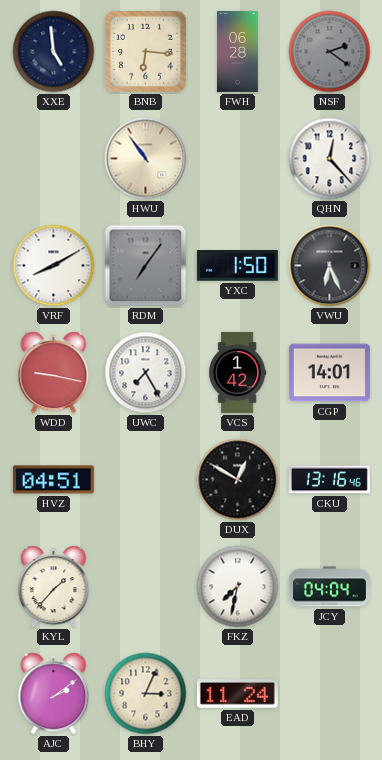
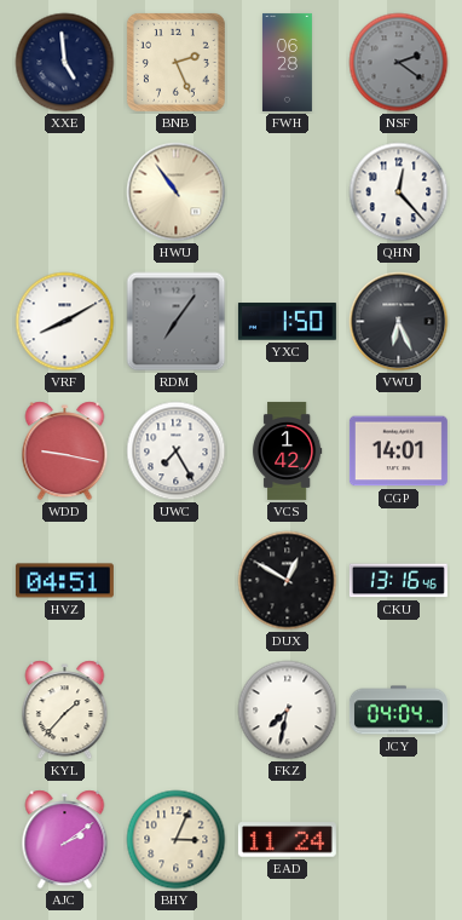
BNB: 6:16 -> 2:26 (175, 62)
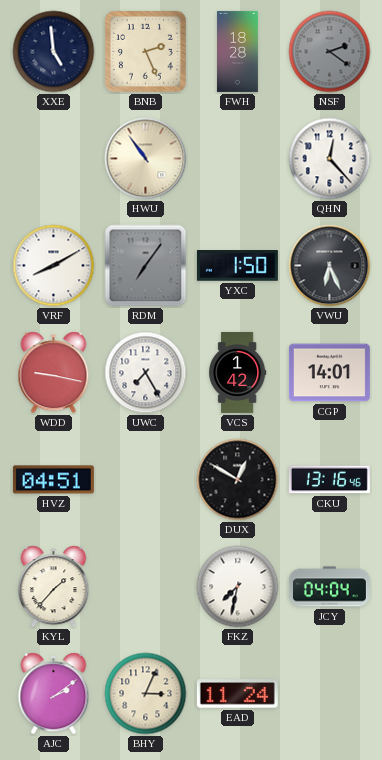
FWH: 06:28 -> 18:28 (237, 51)
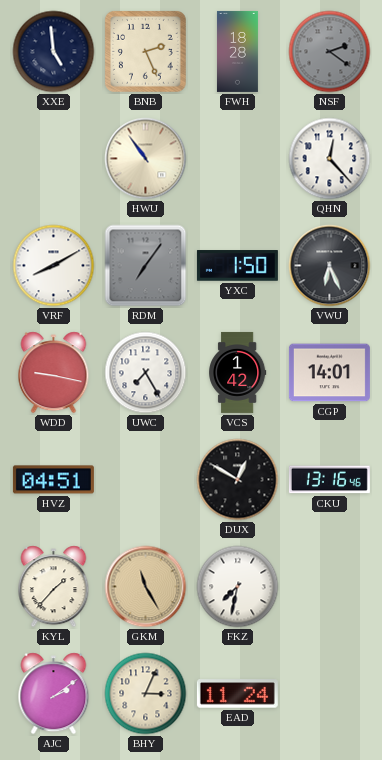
GKM: none -> 11:25 (146, 587)
JCY: 04:04 -> none (329, 587)
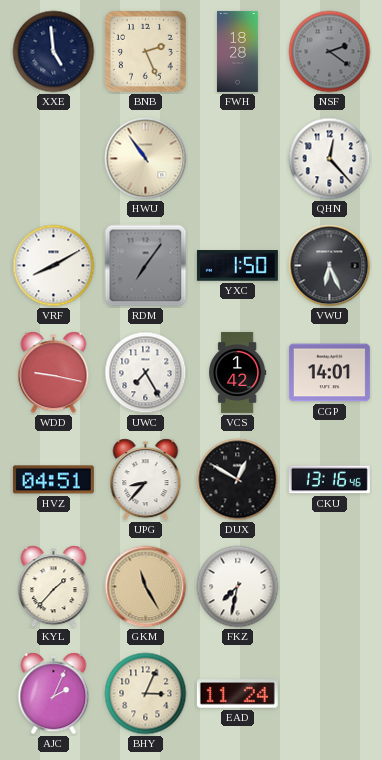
UPG: none -> 8:37 (146, 480)
AJC: 2:09 -> 2:04 (54, 694)
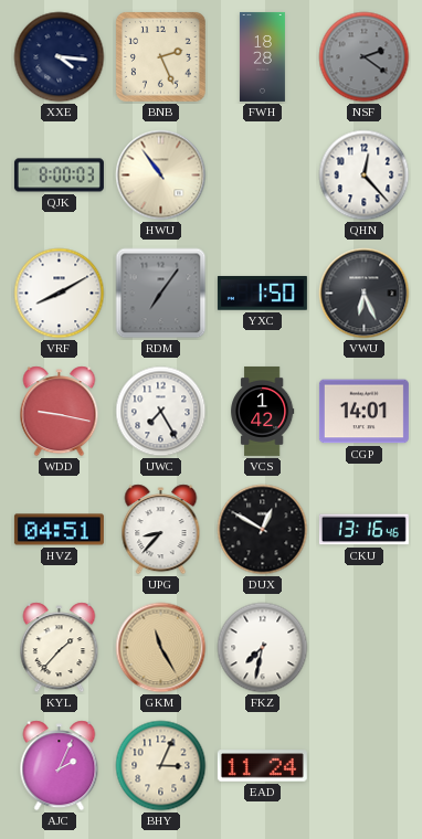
XXE: 4:59 -> 4:16 (60, 57)
QJK: none -> 8:00 (59, 176)
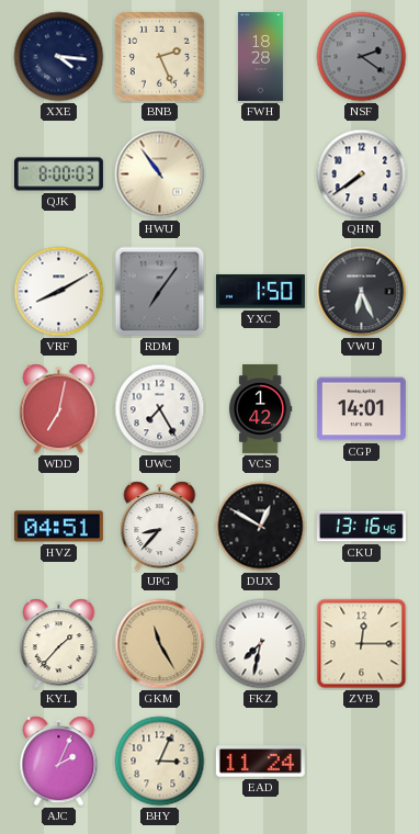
QHN: 12:23 -> 7:39 (362, 174)
WDD: 9:17 -> 7:02 (59, 409)
ZVB: none -> 12:15 (362, 644)
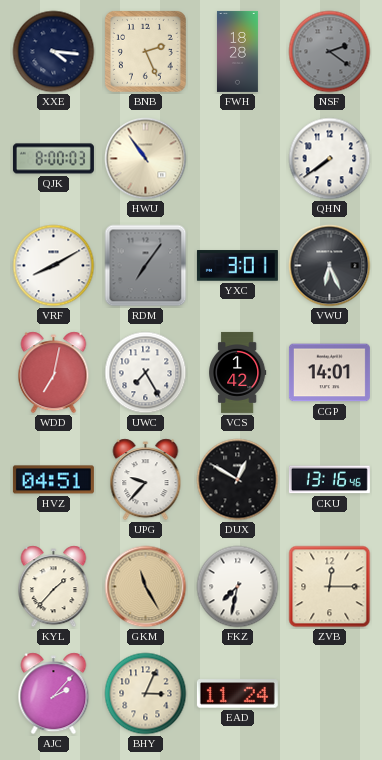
YXC: 1:50 -> 3:01 (237, 266)
UPG: 8:37 -> 9:37 (146, 480)
AJC: 2:04 -> 2:07 (54, 694)
